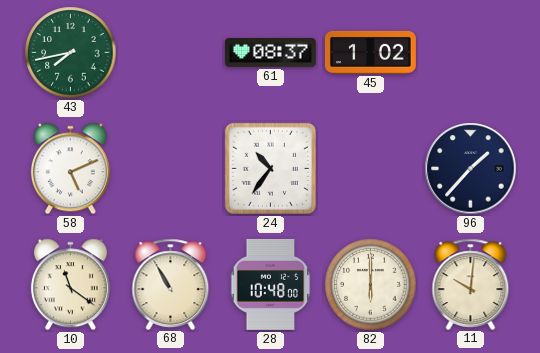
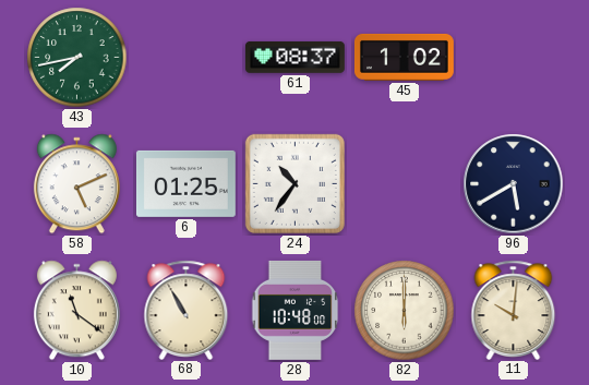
6: none -> 01:25 (185, 183)
96: 1:37 -> 5:40 (514, 184)
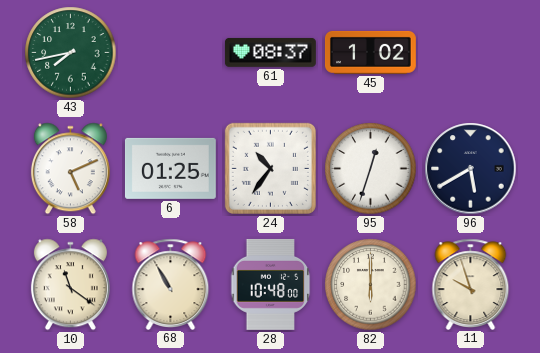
95: none -> 12:33 (371, 169)
11: 10:01 -> 9:57 (471, 284)
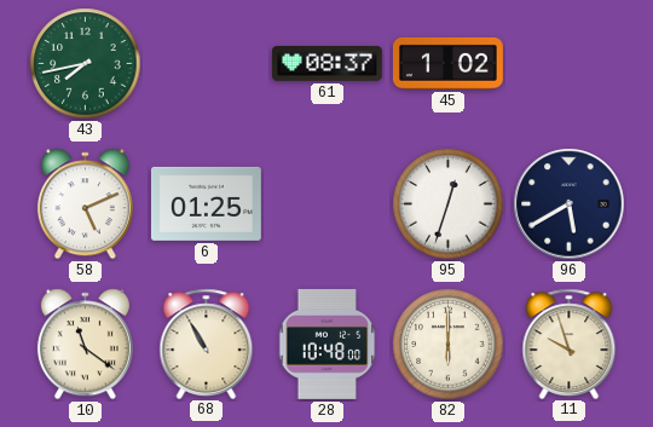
24: 10:36 -> none (270, 168)
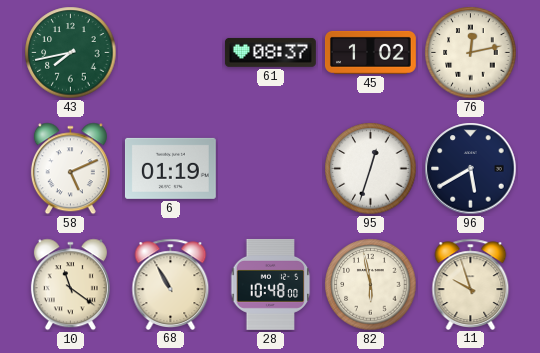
76: none -> 12:13 (471, 53)
6: 01:25 -> 01:19 (170, 168)
82: 6:00 -> 5:58 (371, 285)
